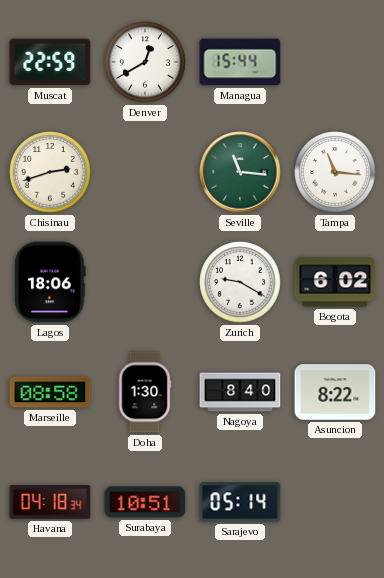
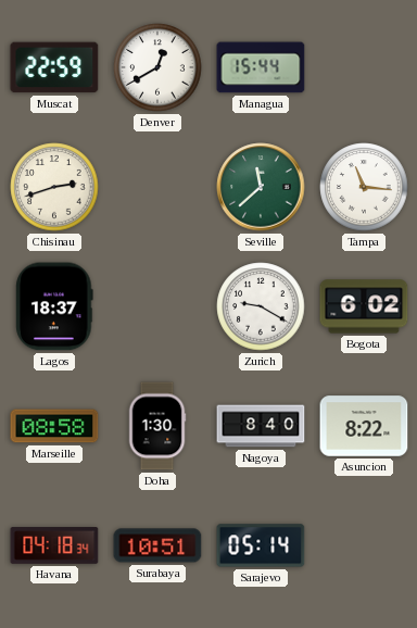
Seville: 11:16 -> 11:38 (261, 187)
Lagos: 18:06 -> 18:37 (54, 306)
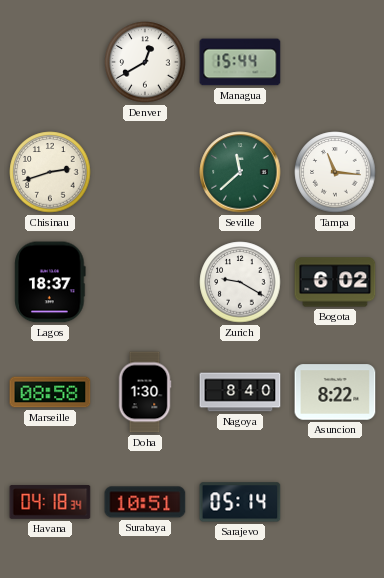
Muscat: 22:59 -> none (54, 67)
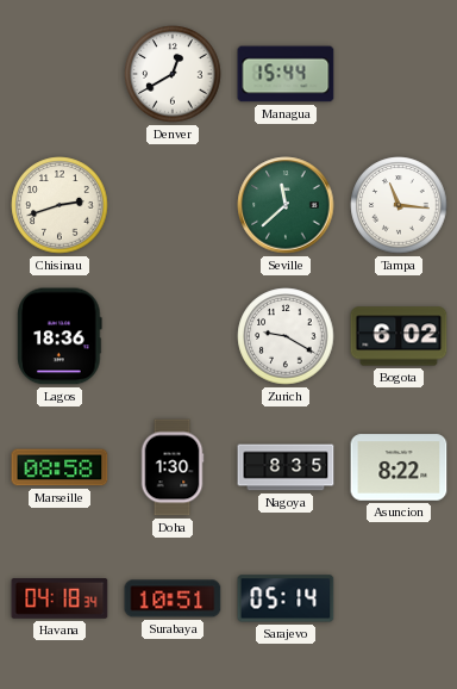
Lagos: 18:37 -> 18:36 (60, 336)
Nagoya: 8:40 -> 8:35 (286, 467)
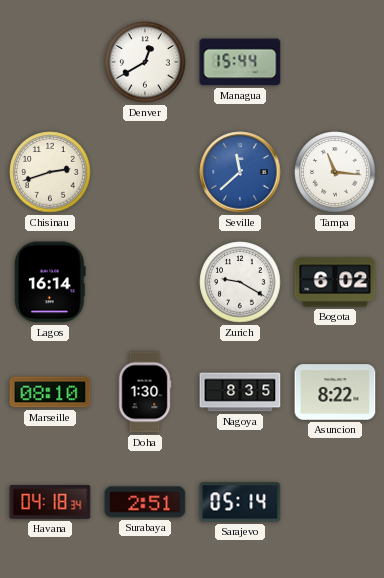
Seville dial: green -> blue (240, 172)
Lagos: 18:36 -> 16:14 (50, 282)
Marseille: 08:58 -> 08:10 (50, 392)
Surabaya: 10:51 -> 2:51 (145, 502)
